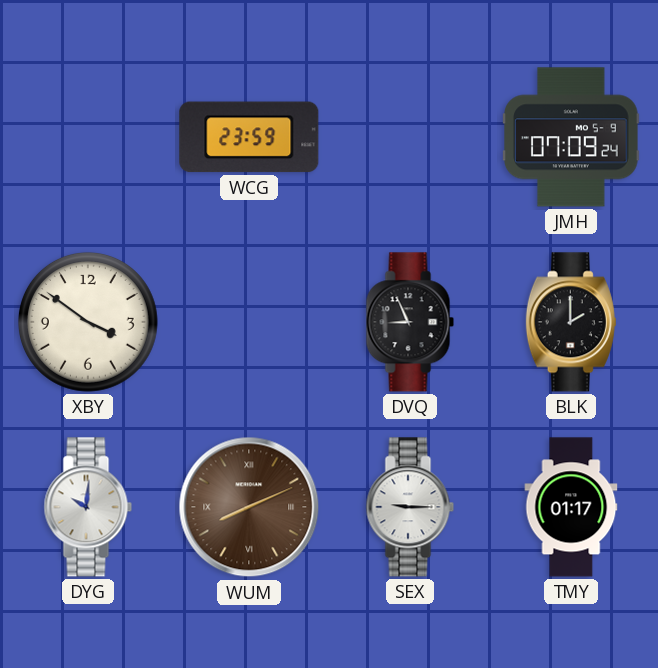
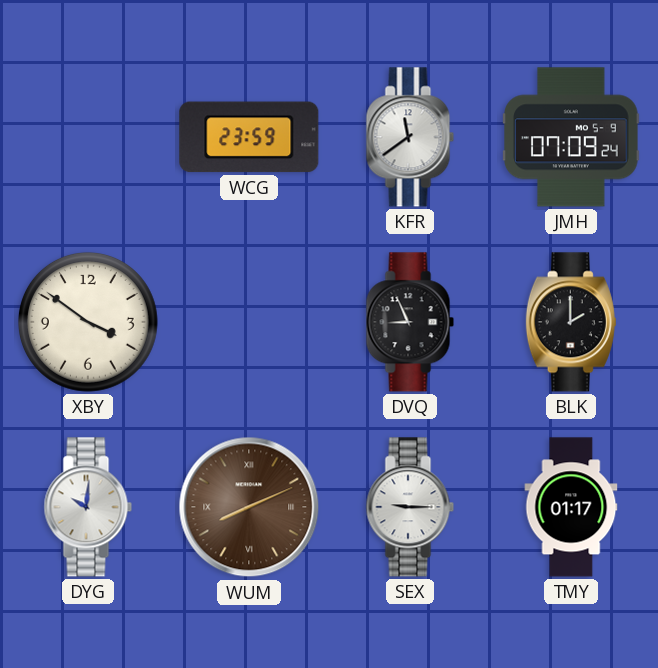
KFR: none -> 11:39 (410, 137)
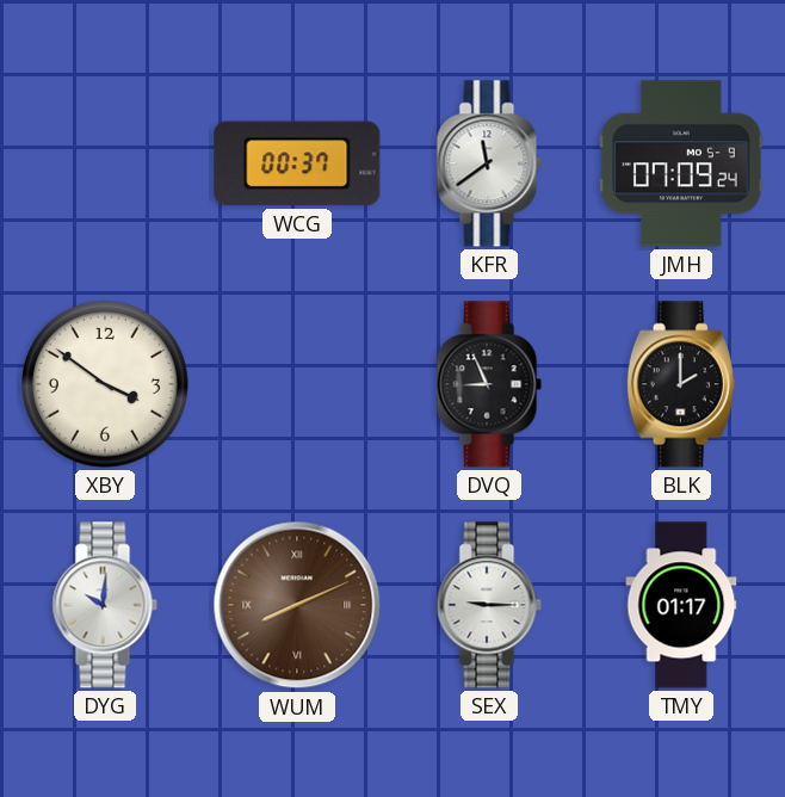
WCG: 23:59 -> 00:37 (297, 163)
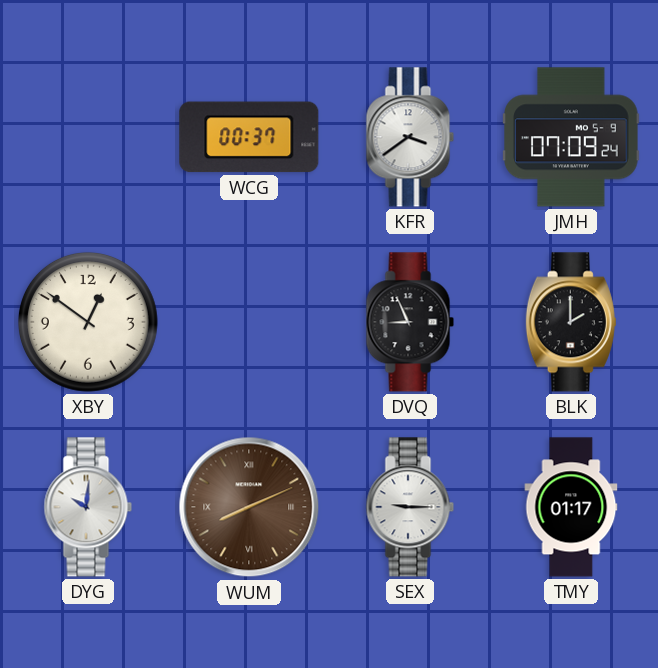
KFR: 11:39 -> 3:39 (410, 137)
XBY: 3:51 -> 12:51 (88, 322)
